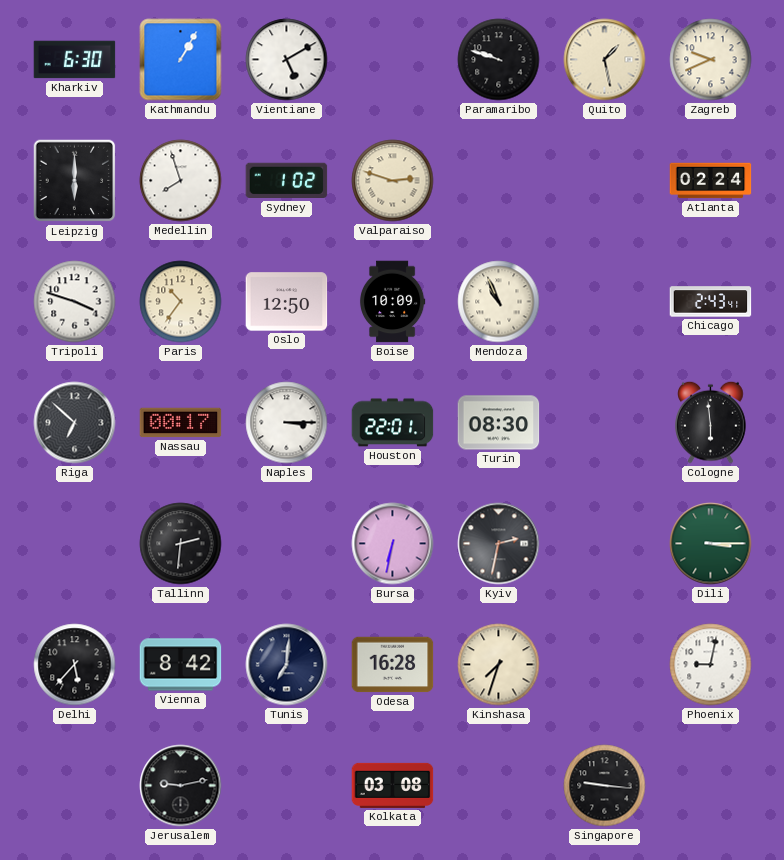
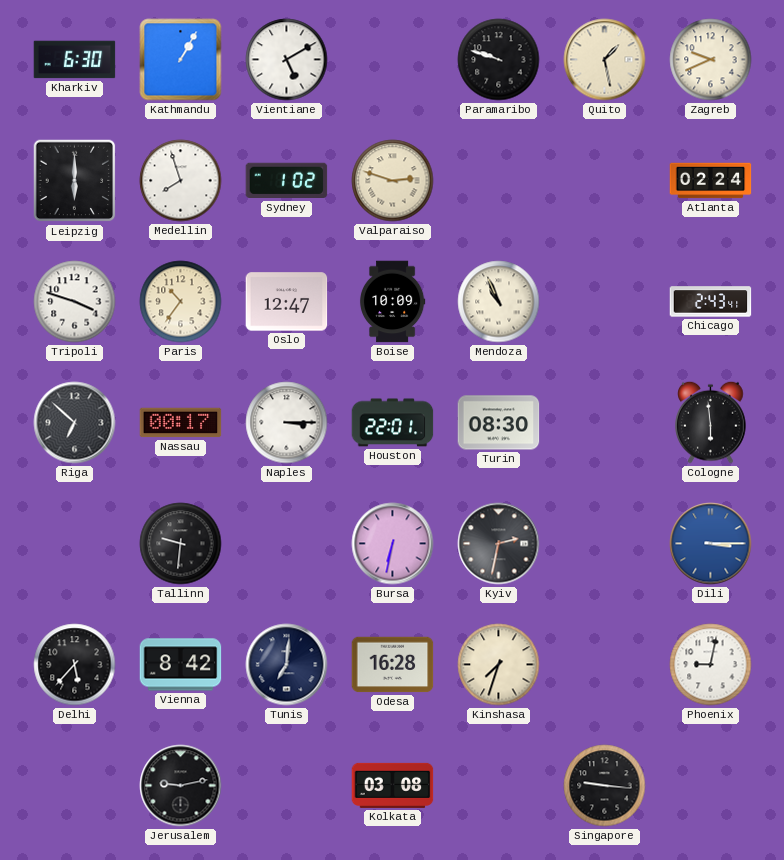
Oslo: 12:50 -> 12:47 (287, 302)
Tallinn: 2:31 -> 9:31 (181, 544)
Dili dial: green -> blue (711, 544)
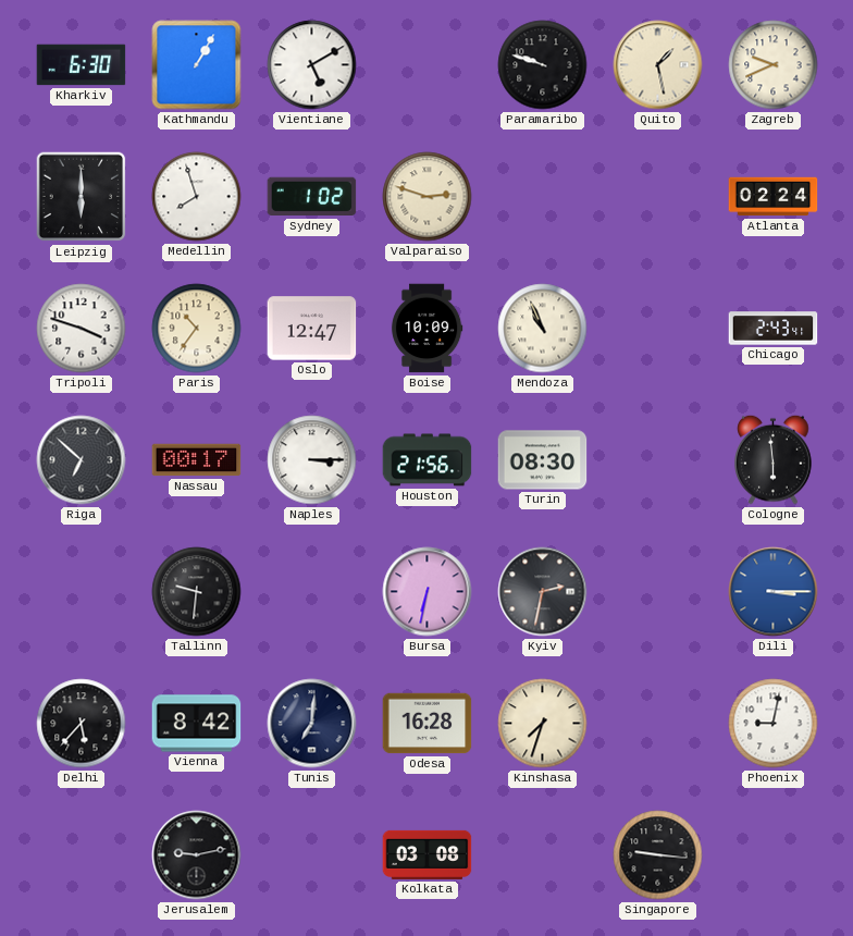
Houston: 22:01 -> 21:56 (428, 460)
